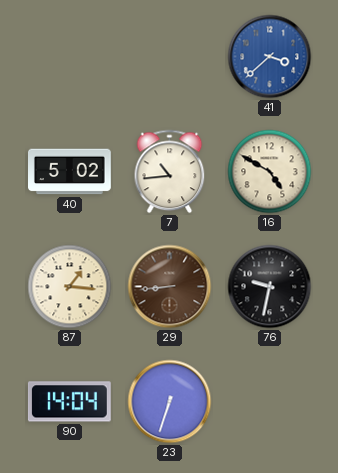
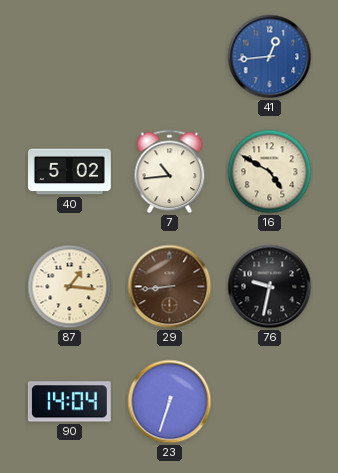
41: 3:38 -> 12:44 (270, 57)
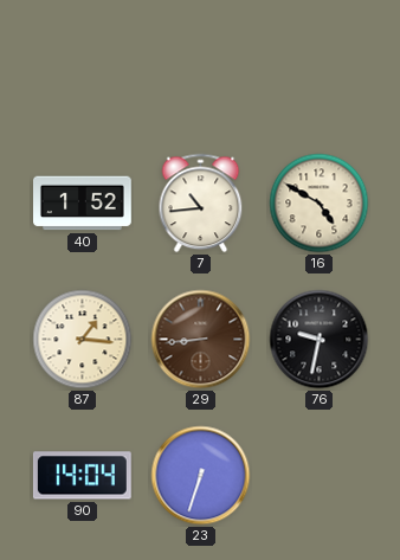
41: 12:44 -> none (270, 57)
40: 5:02 -> 1:52 (83, 204)
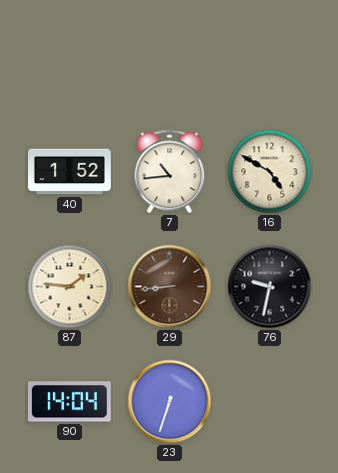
87: 1:16 -> 1:46 (70, 287)
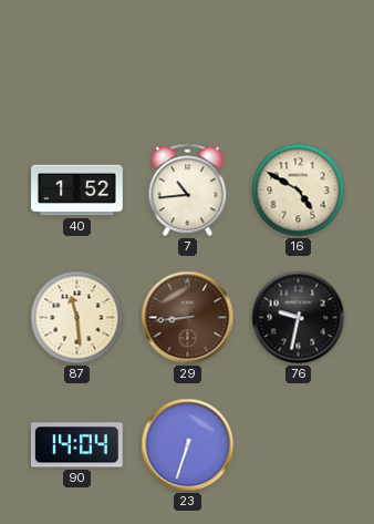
87: 1:46 -> 11:29 (77, 318)
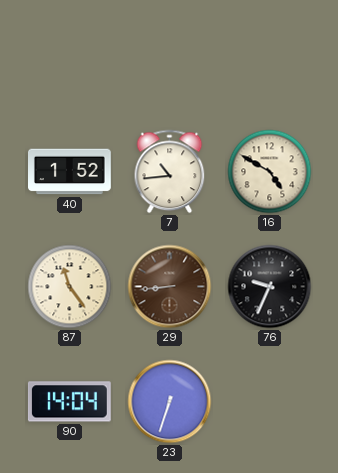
87: 11:29 -> 11:24 (70, 287)
76: 9:32 -> 9:34 (270, 287)
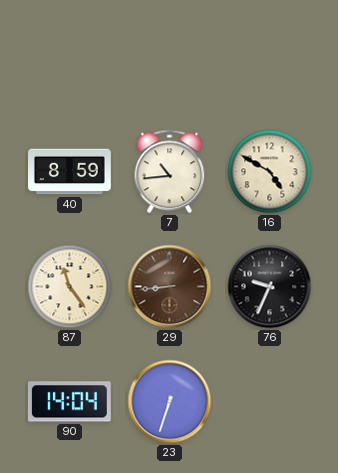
40: 1:52 -> 8:59 (70, 172)
